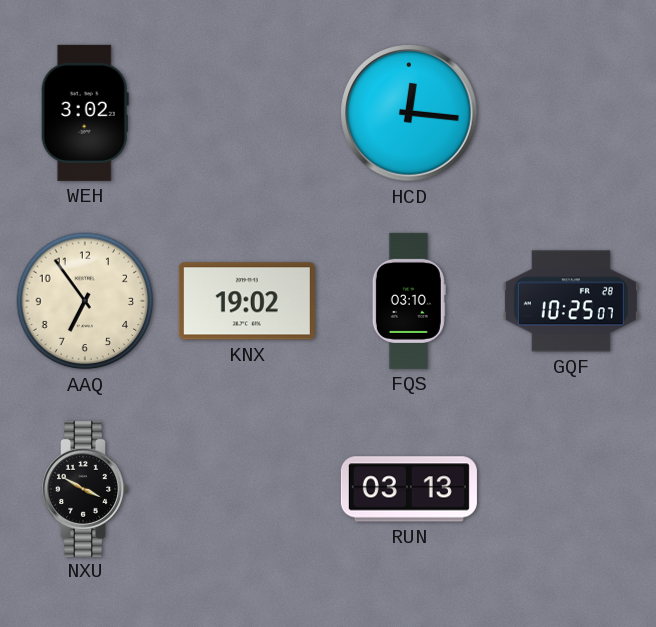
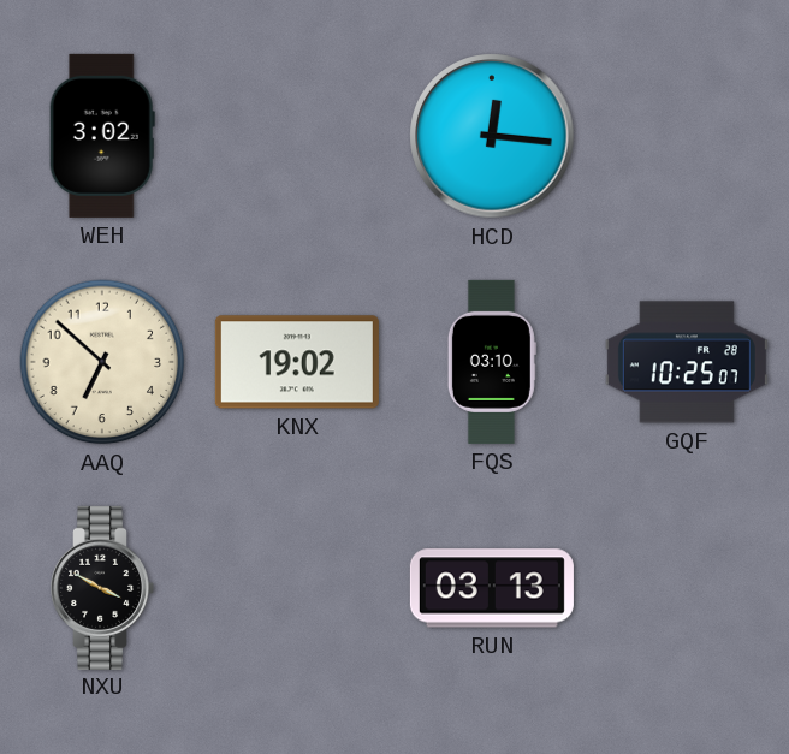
AAQ: 6:54 -> 6:52 (102, 362)
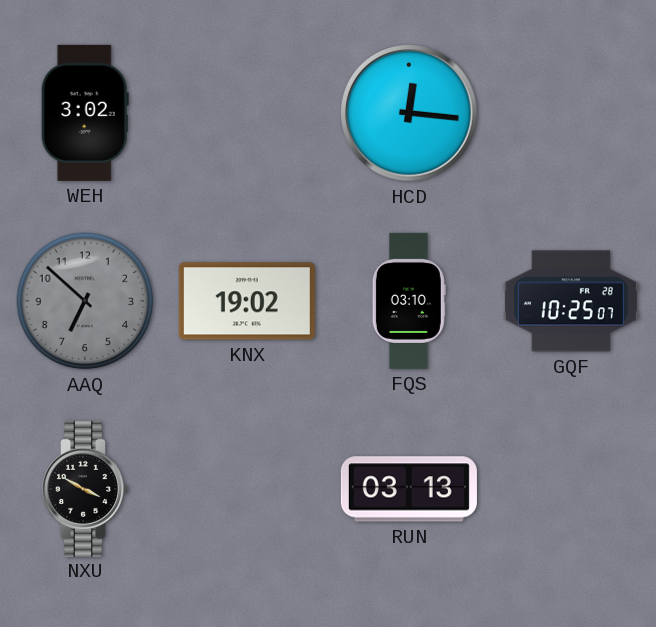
AAQ dial: cream -> grey (85, 301)
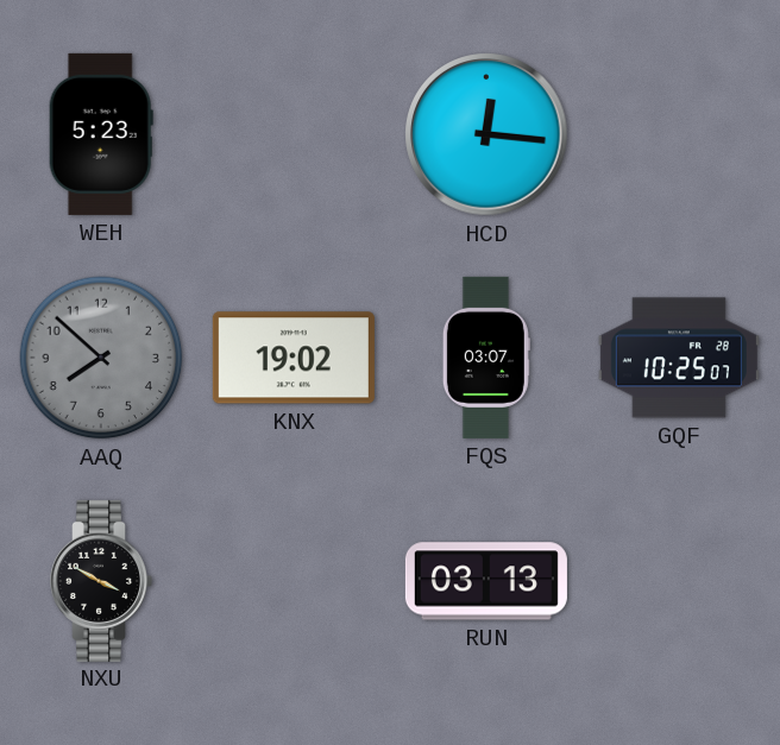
WEH: 3:02 -> 5:23 (101, 134)
AAQ: 6:52 -> 7:52 (101, 358)
FQS: 03:10 -> 03:07 (486, 358)
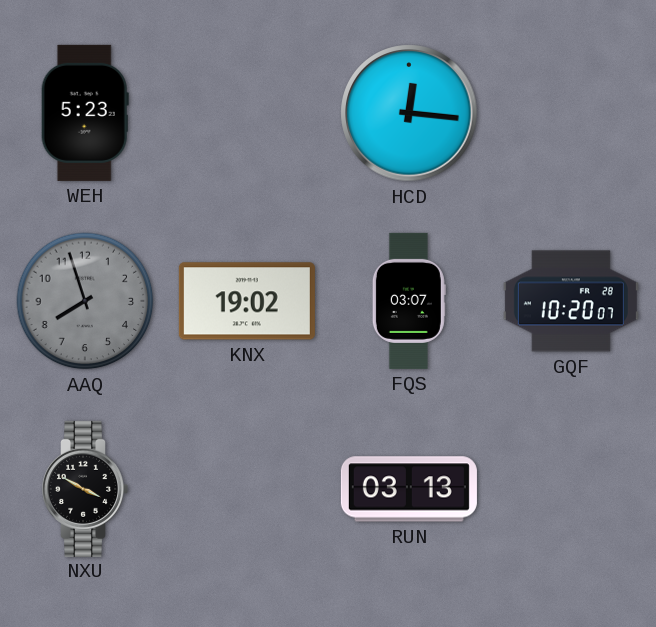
AAQ: 7:52 -> 7:57 (85, 301)
GQF: 10:25 -> 10:20 (571, 301)
